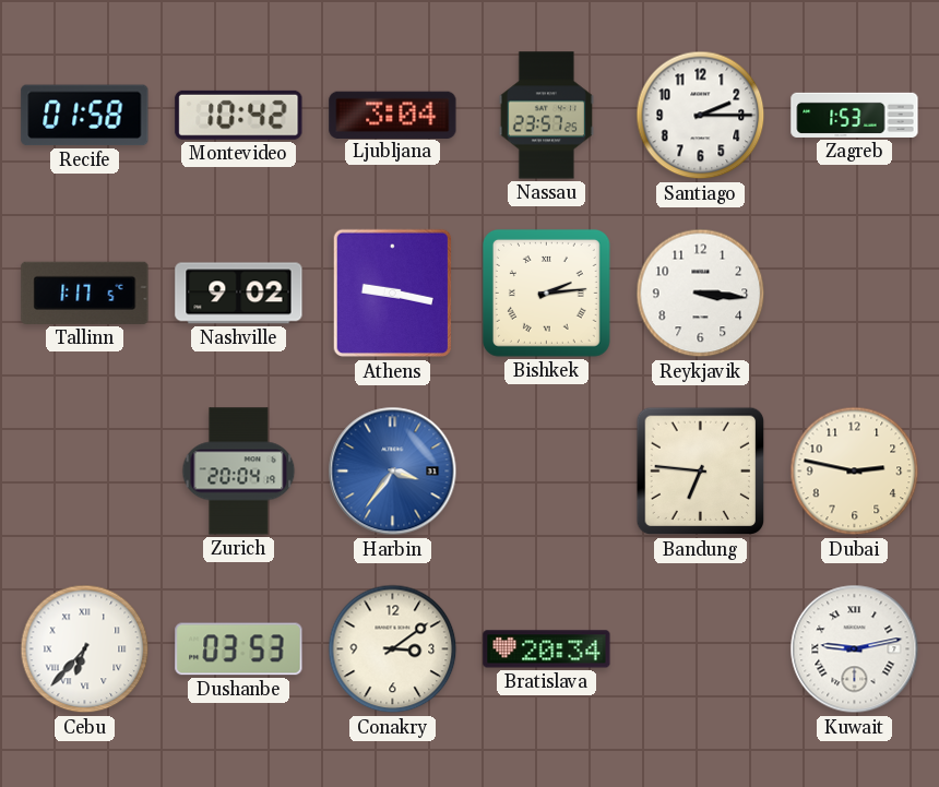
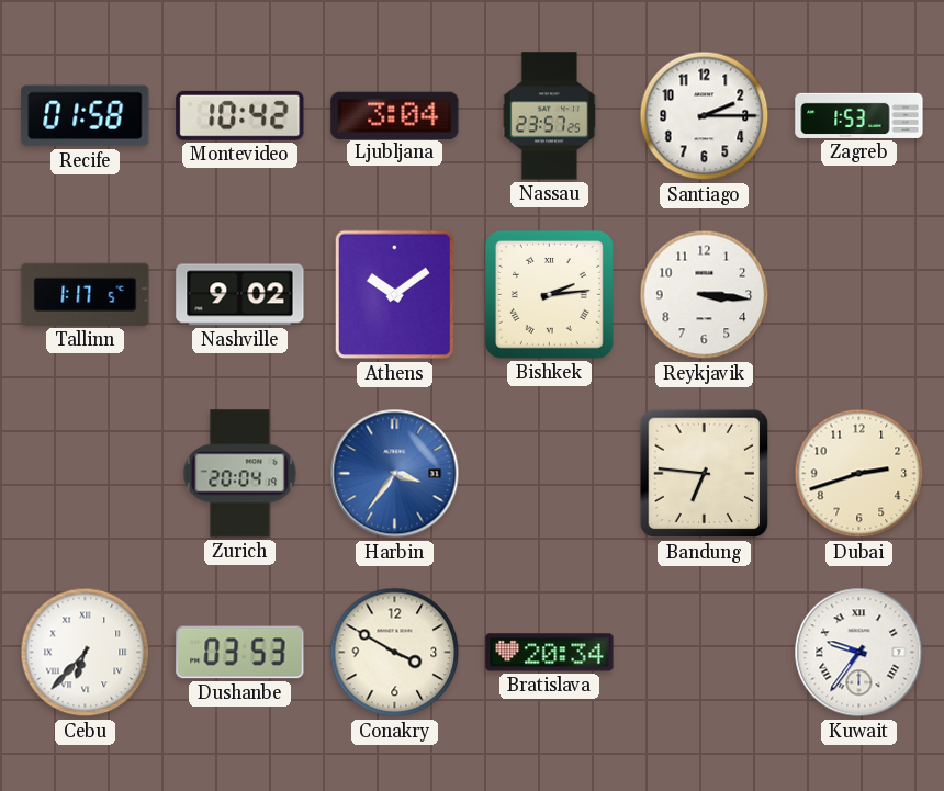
Athens: 9:17 -> 10:09 (394, 295)
Dubai: 2:47 -> 2:42 (859, 474)
Conakry: 3:09 -> 3:50 (395, 653)
Kuwait: 9:13 -> 9:36 (859, 653)
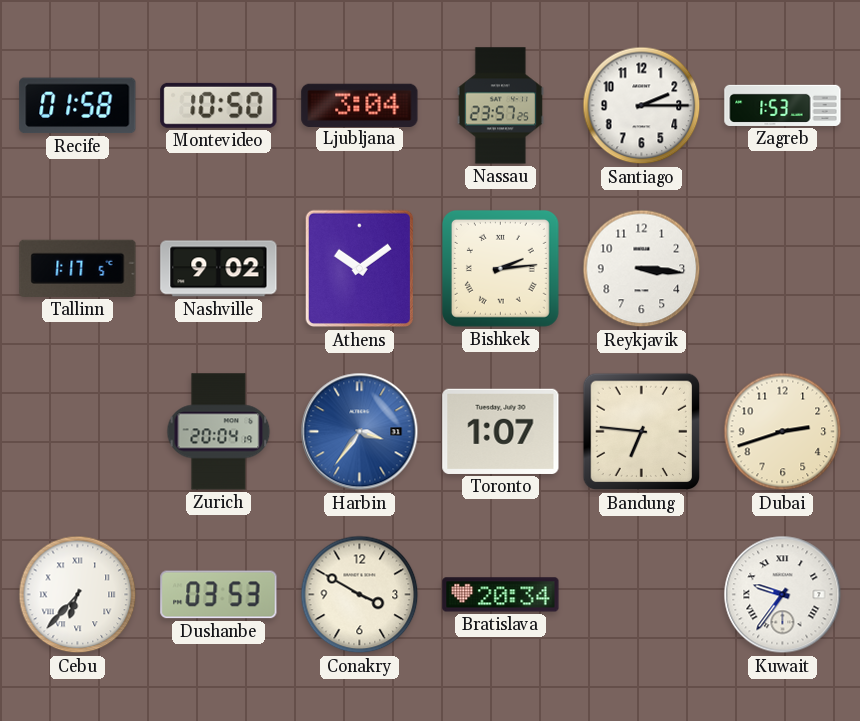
Montevideo: 10:42 -> 10:50 (219, 105)
Toronto: none -> 1:07 (501, 431)
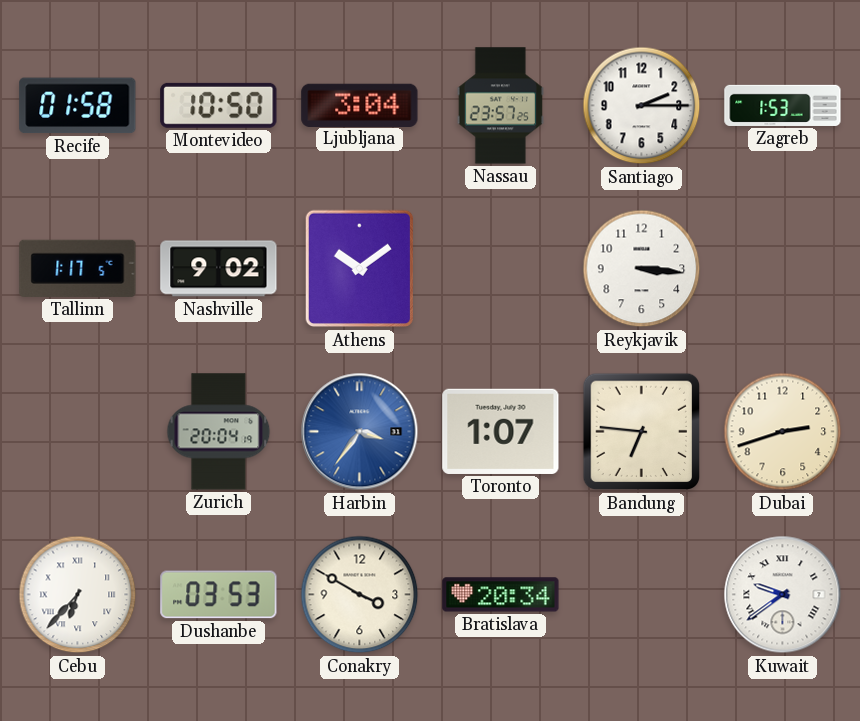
Bishkek: 2:14 -> none (500, 268)
Kuwait: 9:36 -> 9:39 (783, 595)
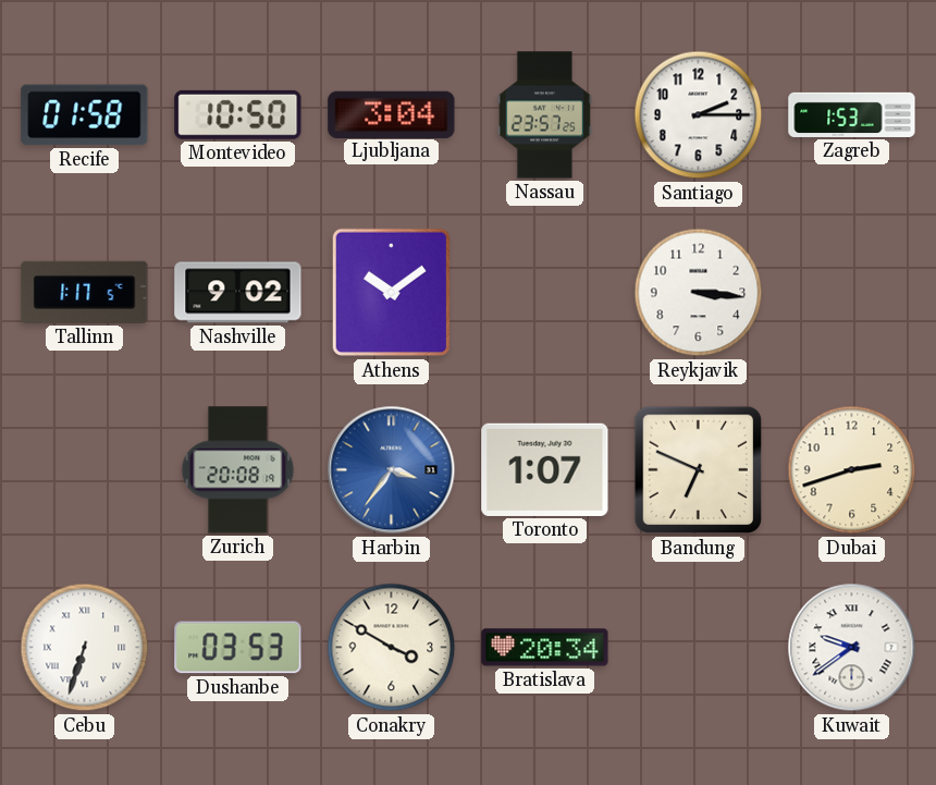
Zurich: 20:04 -> 20:08 (238, 470)
Bandung: 6:46 -> 6:49 (699, 470)
Cebu: 6:37 -> 6:33 (85, 648)
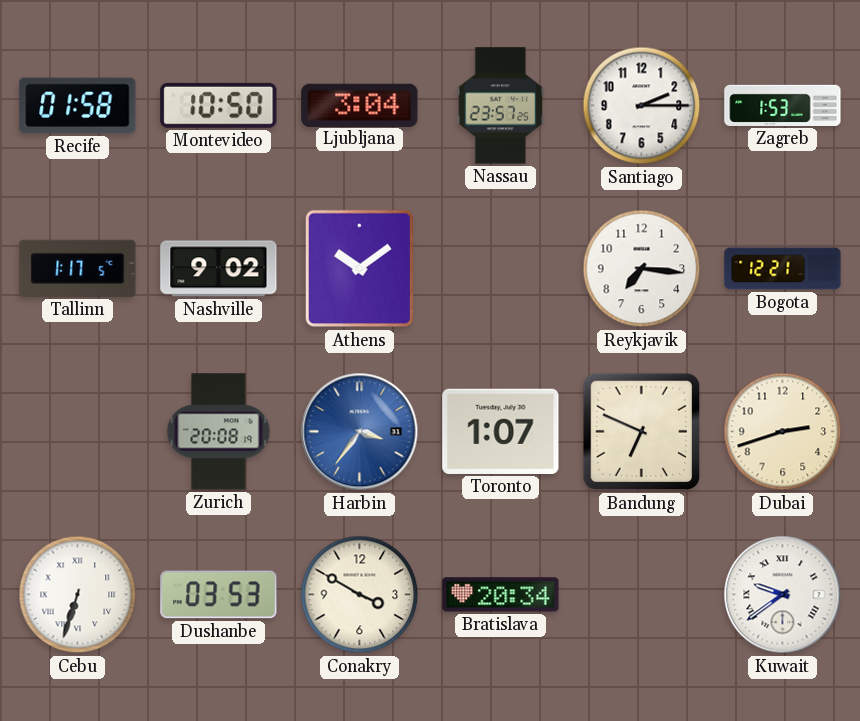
Reykjavik: 3:16 -> 7:16 (642, 269)
Bogota: none -> 12:21 (783, 269)
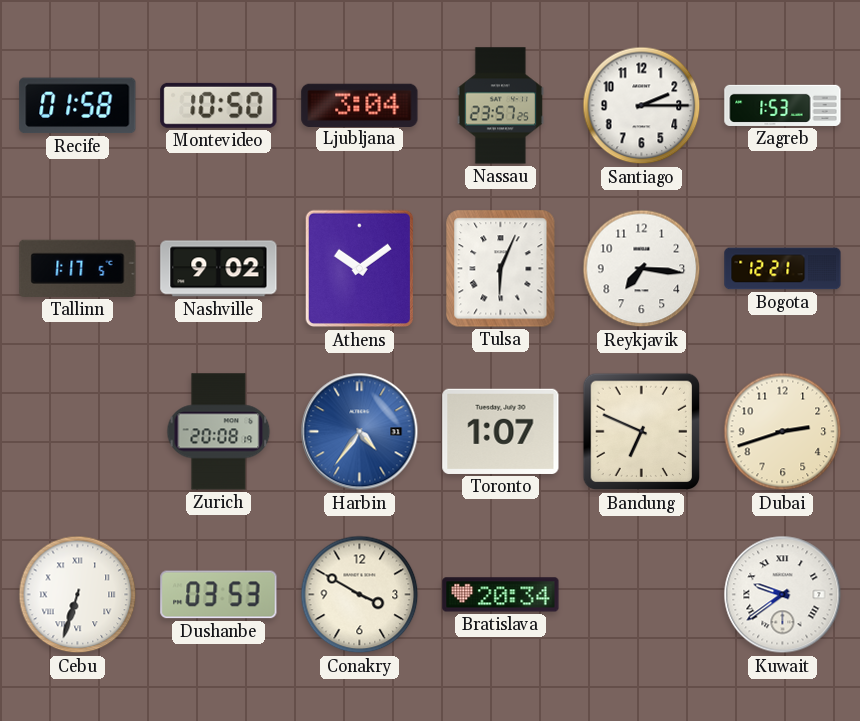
Tulsa: none -> 6:04 (501, 269)
Harbin: 3:36 -> 4:36 (360, 432)
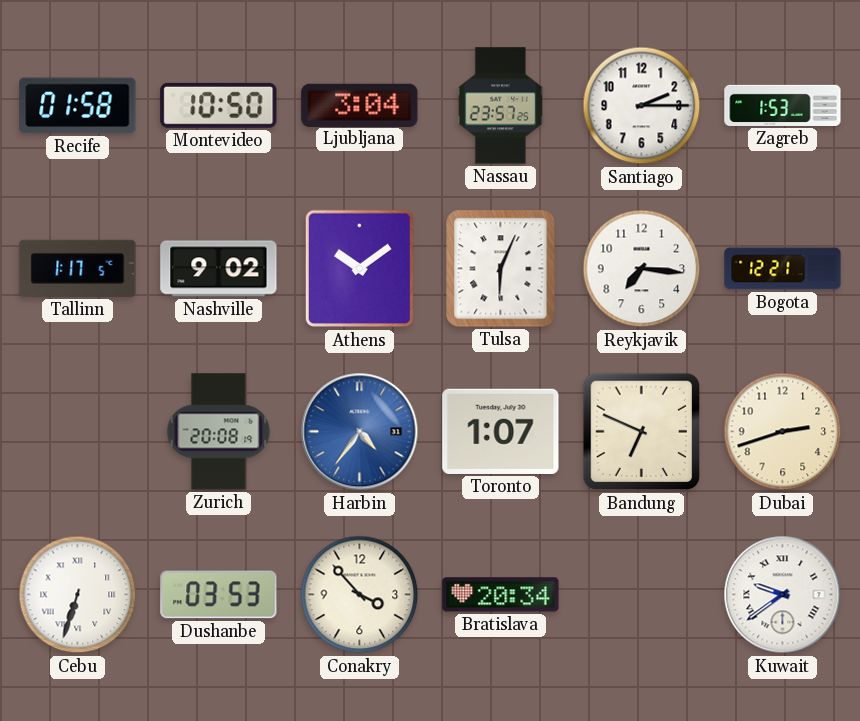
Conakry: 3:50 -> 3:53 (360, 595)
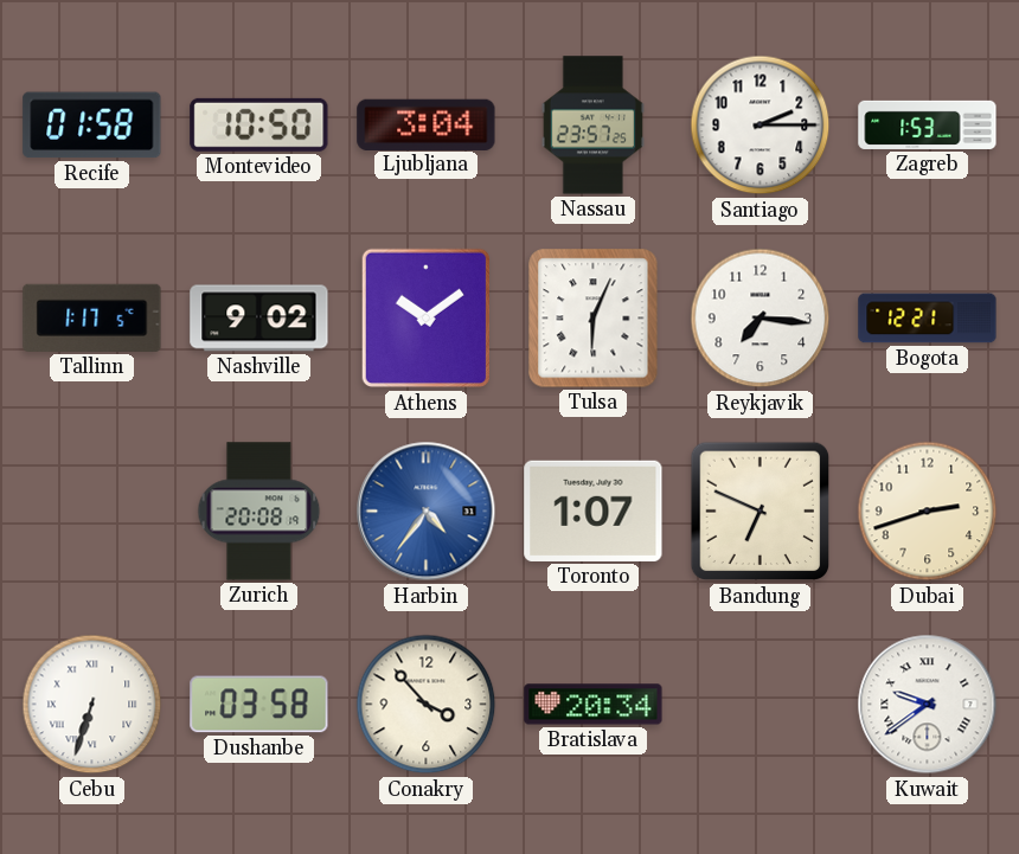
Dushanbe: 03:53 -> 03:58 (259, 705)
